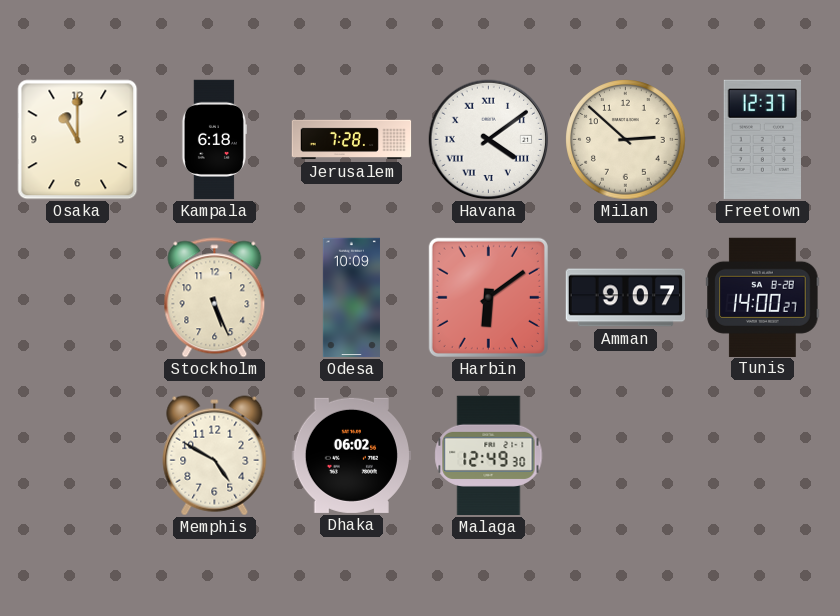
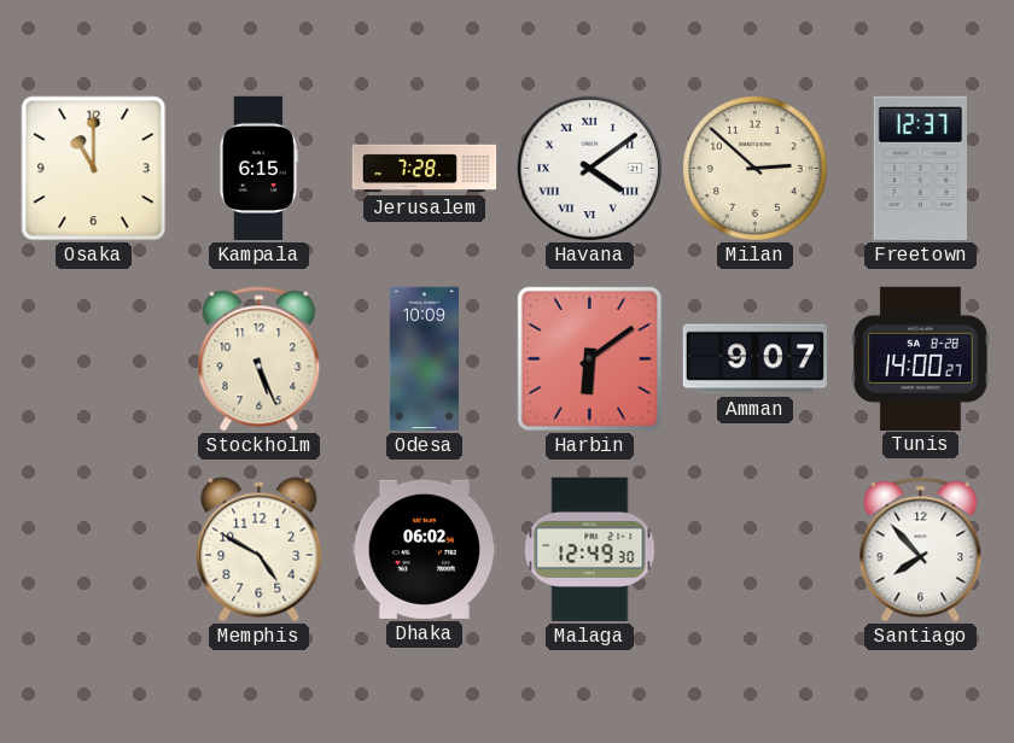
Kampala: 6:18 -> 6:15 (258, 169)
Santiago: none -> 7:53 (921, 550)
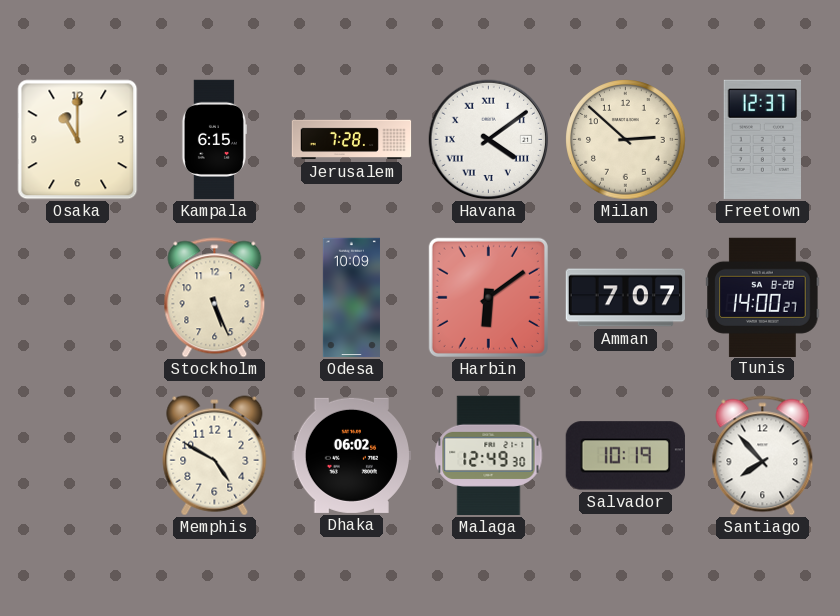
Amman: 9:07 -> 7:07 (625, 298)
Salvador: none -> 10:19 (625, 456)
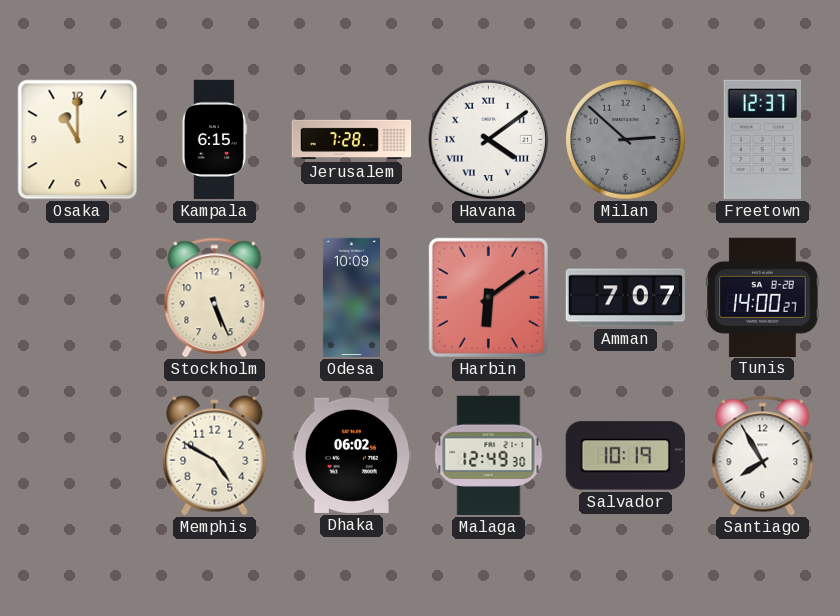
Milan dial: cream -> grey (626, 140)
Santiago: 7:53 -> 7:55 (763, 456)
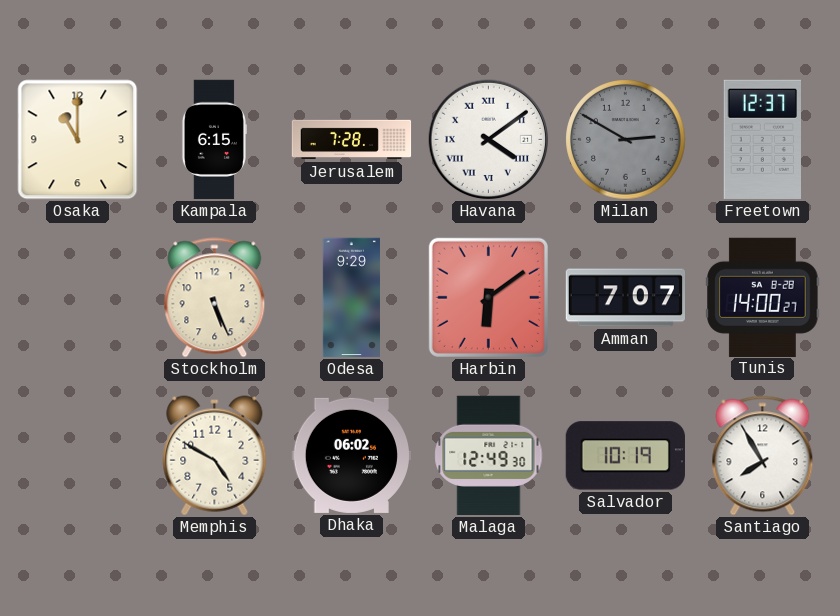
Milan: 2:52 -> 2:50 (626, 140)
Odesa: 10:09 -> 9:29 (351, 298)
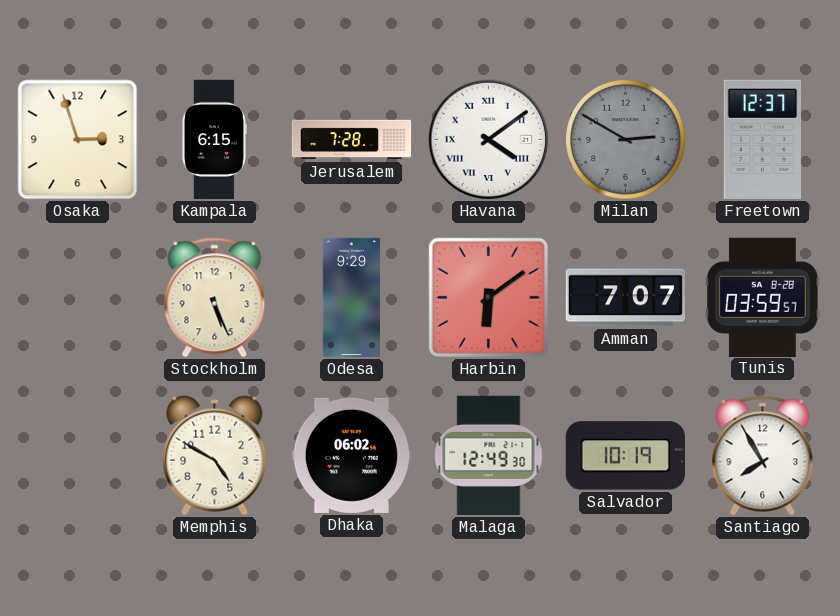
Osaka: 11:00 -> 2:57 (78, 140)
Tunis: 14:00 -> 03:59 (763, 297)
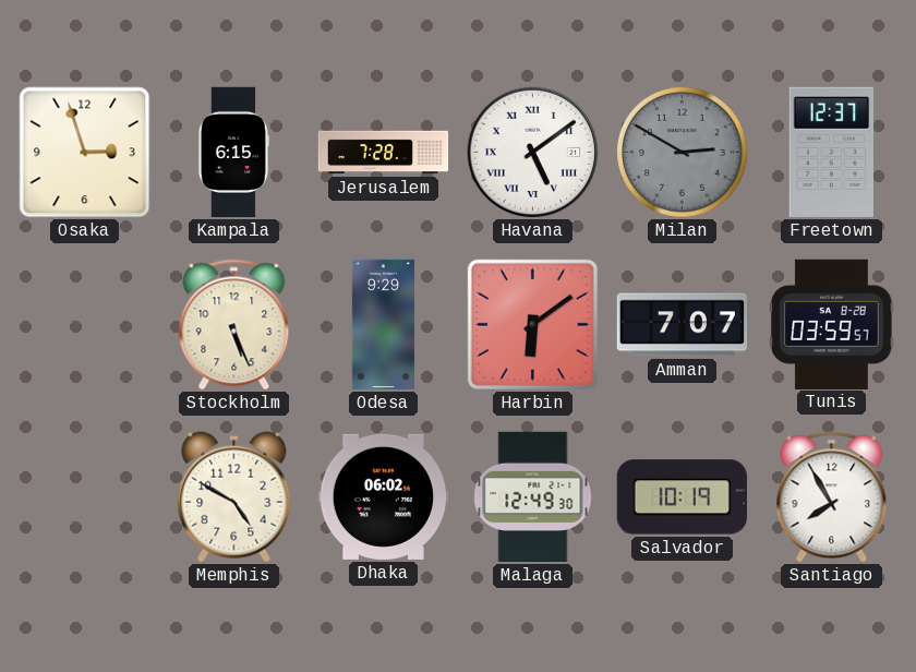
Havana: 4:09 -> 5:09 (533, 153)
